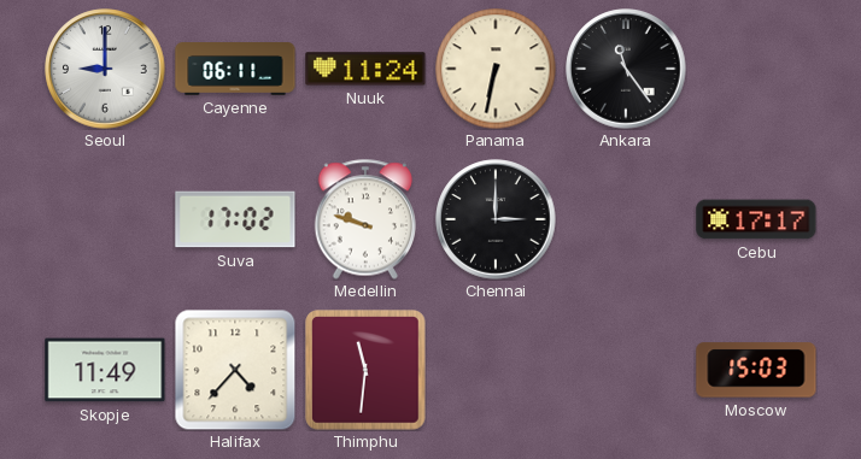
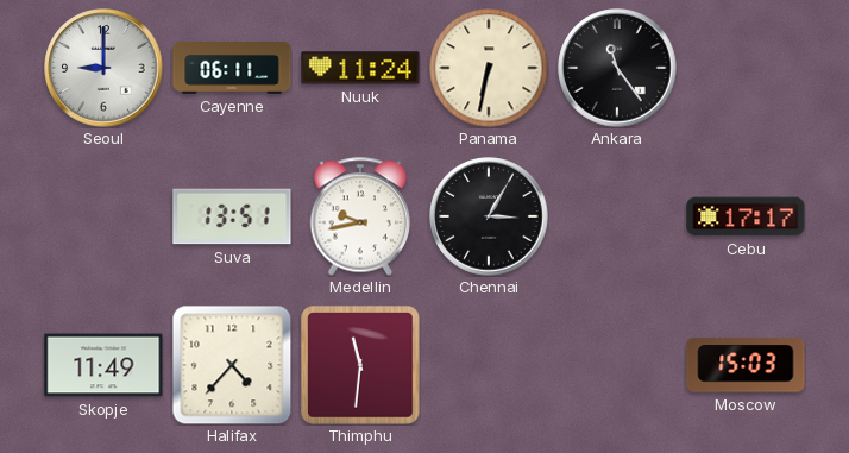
Suva: 17:02 -> 13:51 (232, 216)
Medellin: 9:48 -> 9:43 (360, 216)
Chennai: 3:00 -> 3:05 (489, 216)
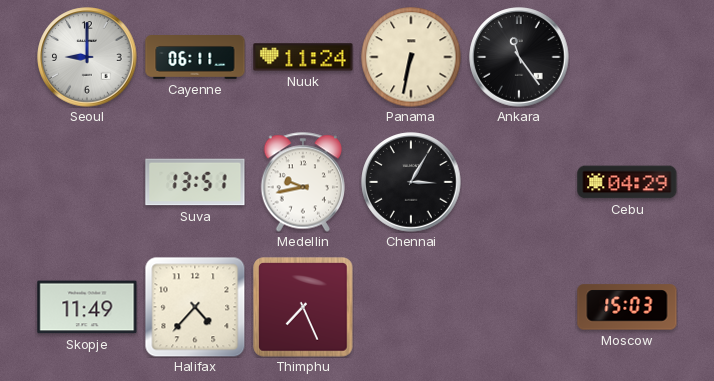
Cebu: 17:17 -> 04:29 (627, 182)
Thimphu: 11:31 -> 7:26 (304, 308)
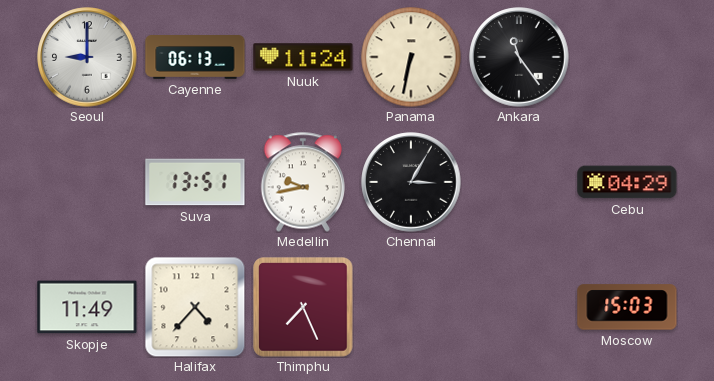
Cayenne: 06:11 -> 06:13 (195, 58)
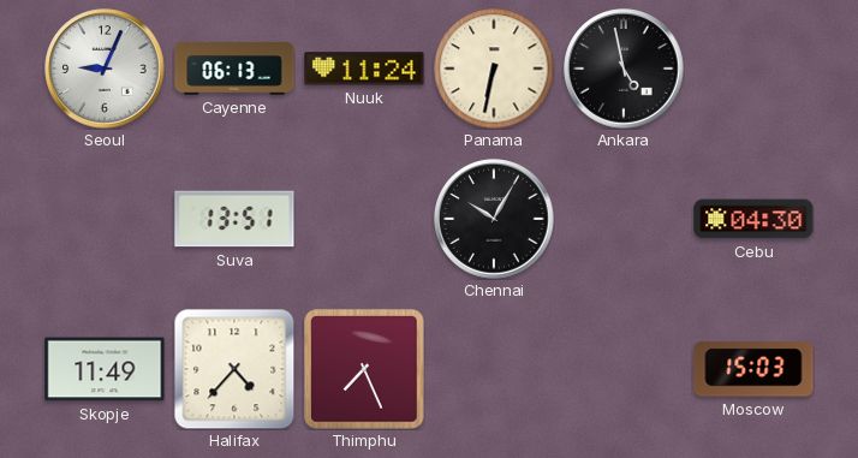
Seoul: 9:00 -> 9:04 (105, 69)
Ankara: 11:24 -> 4:58 (624, 69)
Medellin: 9:43 -> none (303, 182)
Chennai: 3:05 -> 10:05 (494, 219)
Cebu: 04:29 -> 04:30 (753, 219)
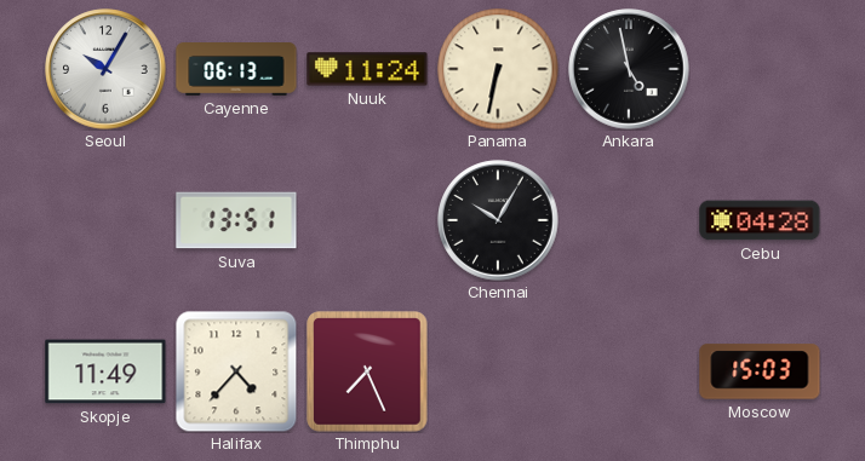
Seoul: 9:04 -> 10:05 (105, 69)
Cebu: 04:30 -> 04:28 (760, 220)
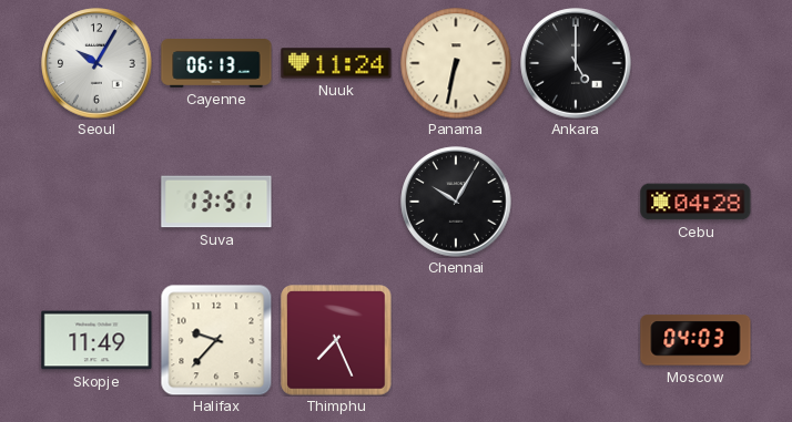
Ankara: 4:58 -> 5:00 (576, 63)
Halifax: 4:37 -> 9:37 (216, 340)
Moscow: 15:03 -> 04:03 (695, 340)
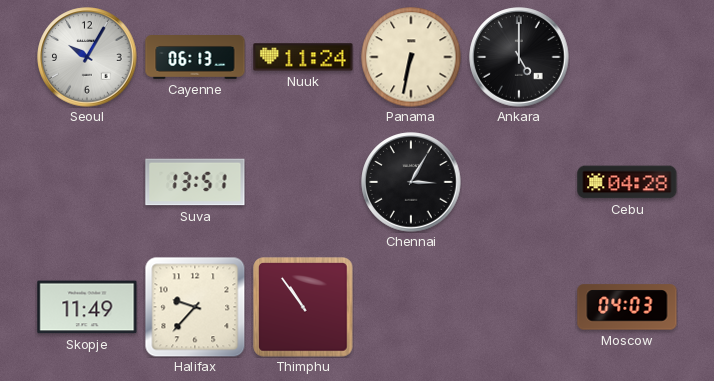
Chennai: 10:05 -> 3:05 (411, 182)
Thimphu: 7:26 -> 10:54 (304, 308)
